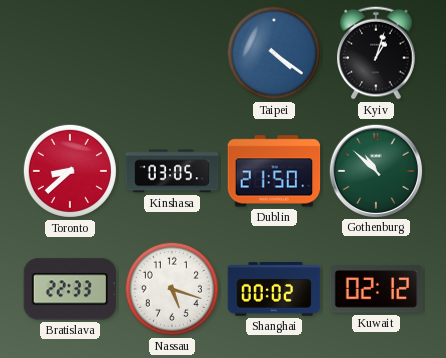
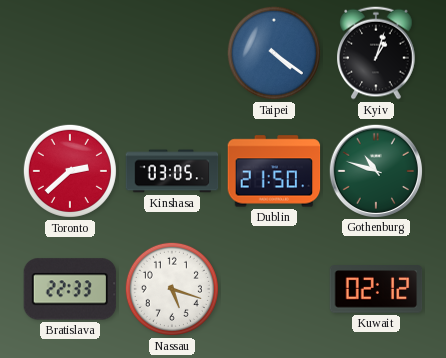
Toronto: 8:38 -> 2:38 (70, 171)
Gothenburg: 10:52 -> 10:48 (375, 170)
Shanghai: 00:02 -> none (274, 289)
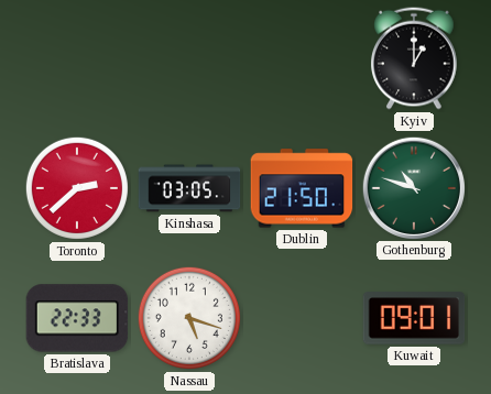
Taipei: 4:21 -> none (274, 53)
Kyiv: 1:03 -> 1:00 (415, 58)
Kuwait: 02:12 -> 09:01 (414, 318)
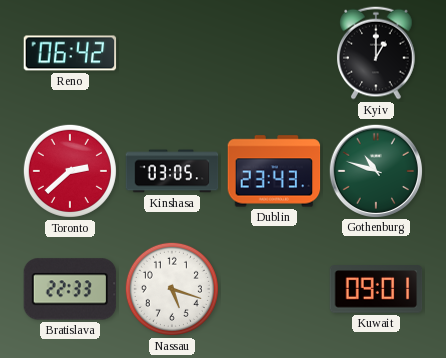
Reno: none -> 06:42 (70, 53)
Dublin: 21:50 -> 23:43 (274, 171)
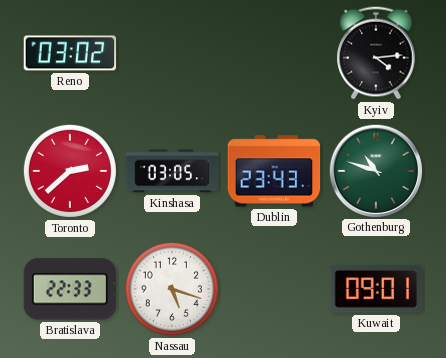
Reno: 06:42 -> 03:02 (70, 53)
Kyiv: 1:00 -> 4:14 (377, 53)
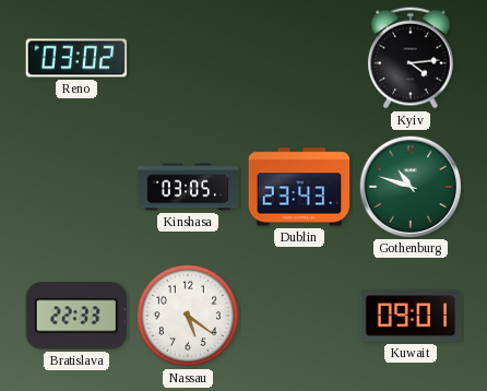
Toronto: 2:38 -> none (70, 171)
Nassau: 5:18 -> 5:21 (188, 316)
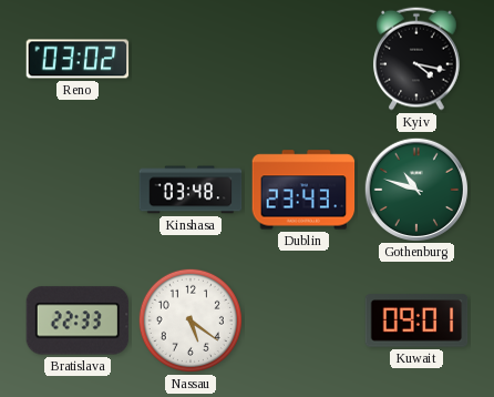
Kyiv: 4:14 -> 4:17 (418, 59)
Kinshasa: 03:05 -> 03:48 (191, 190)
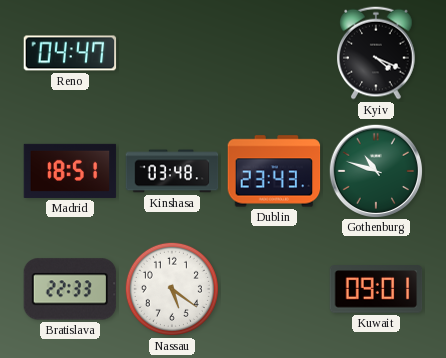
Reno: 03:02 -> 04:47 (70, 53)
Kyiv: 4:17 -> 4:19 (377, 53)
Madrid: none -> 18:51 (70, 171)
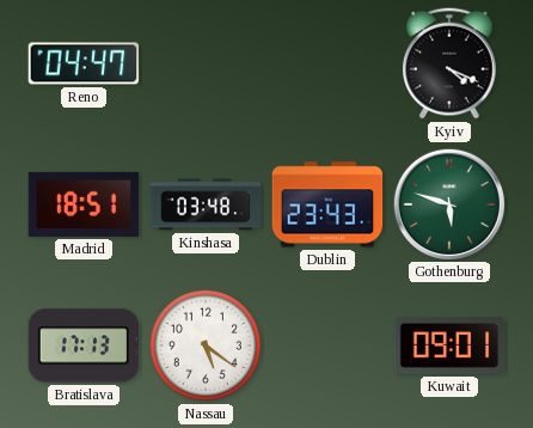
Gothenburg: 10:48 -> 5:48 (448, 203)
Bratislava: 22:33 -> 17:13 (84, 346)
